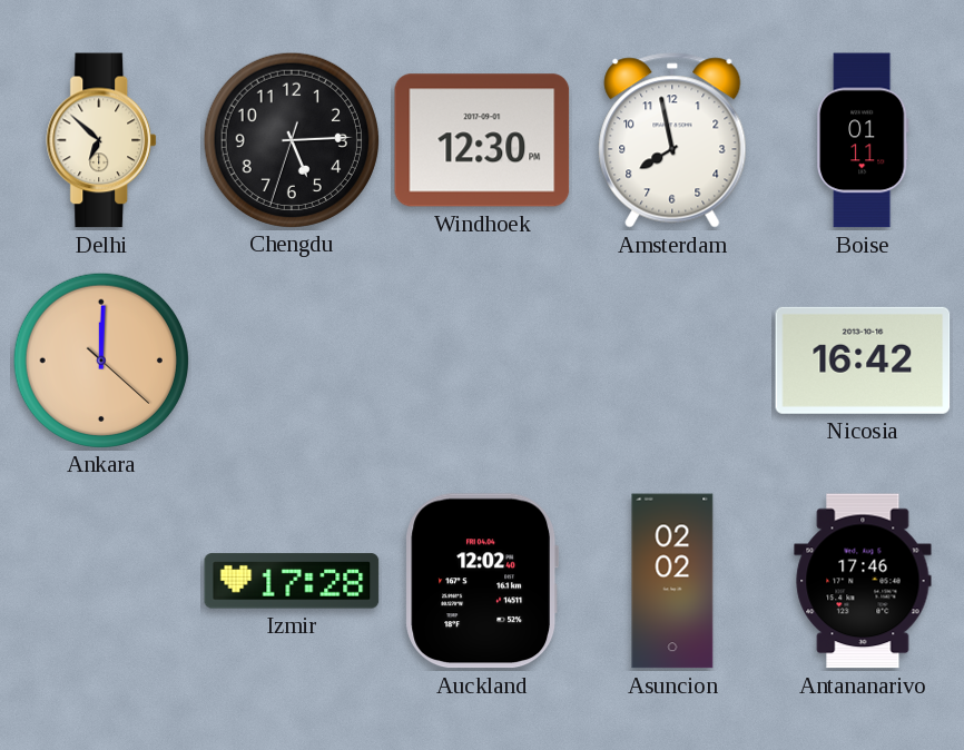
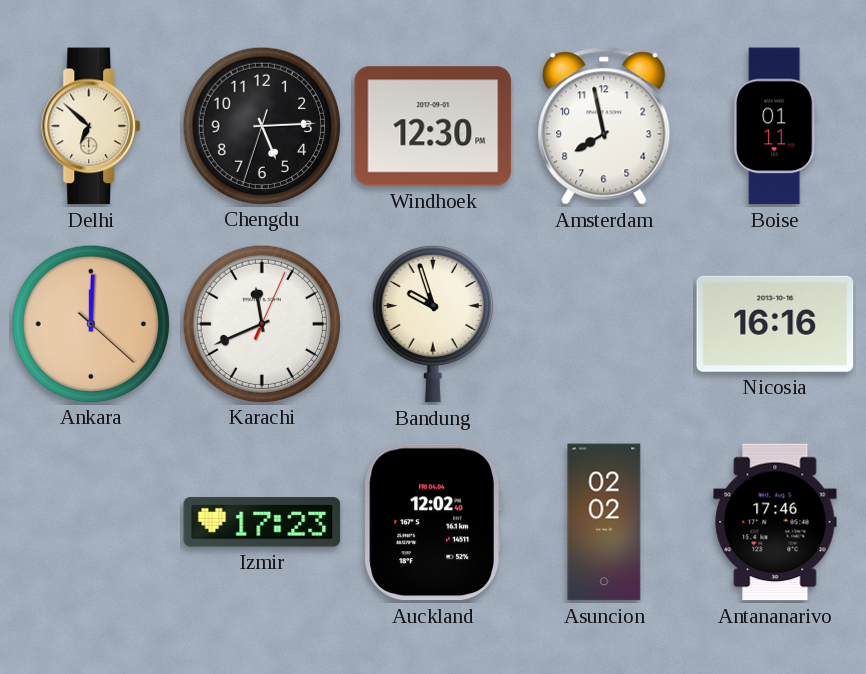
Karachi: none -> 11:41 (262, 323)
Bandung: none -> 9:57 (433, 324)
Nicosia: 16:42 -> 16:16 (775, 324)
Izmir: 17:28 -> 17:23 (262, 522)
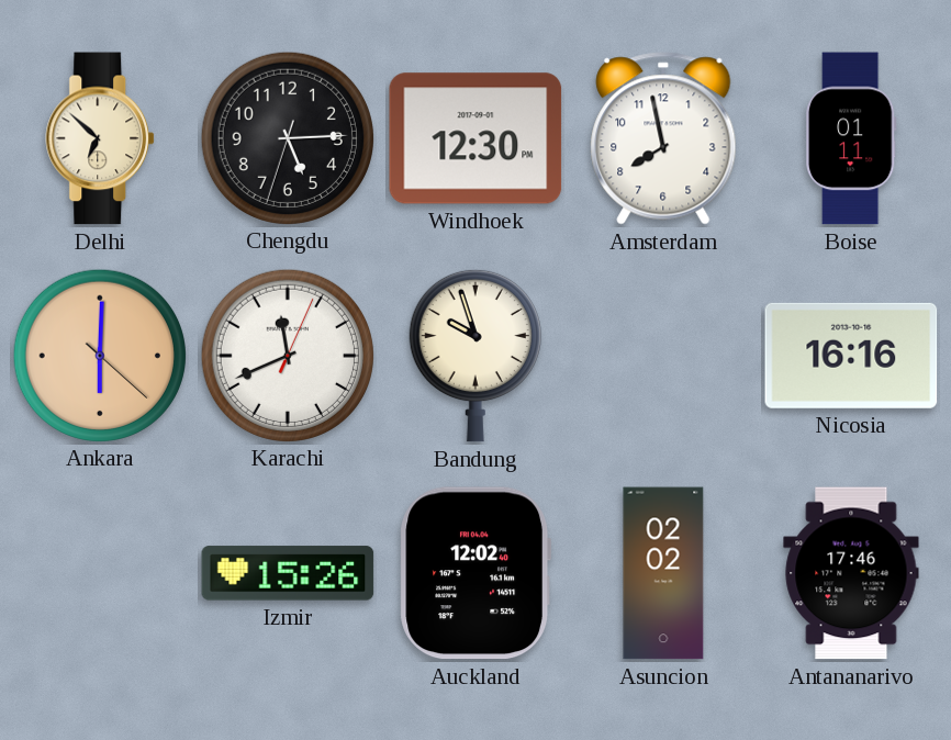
Ankara: 12:00 -> 6:00 (100, 355)
Izmir: 17:23 -> 15:26 (288, 573)
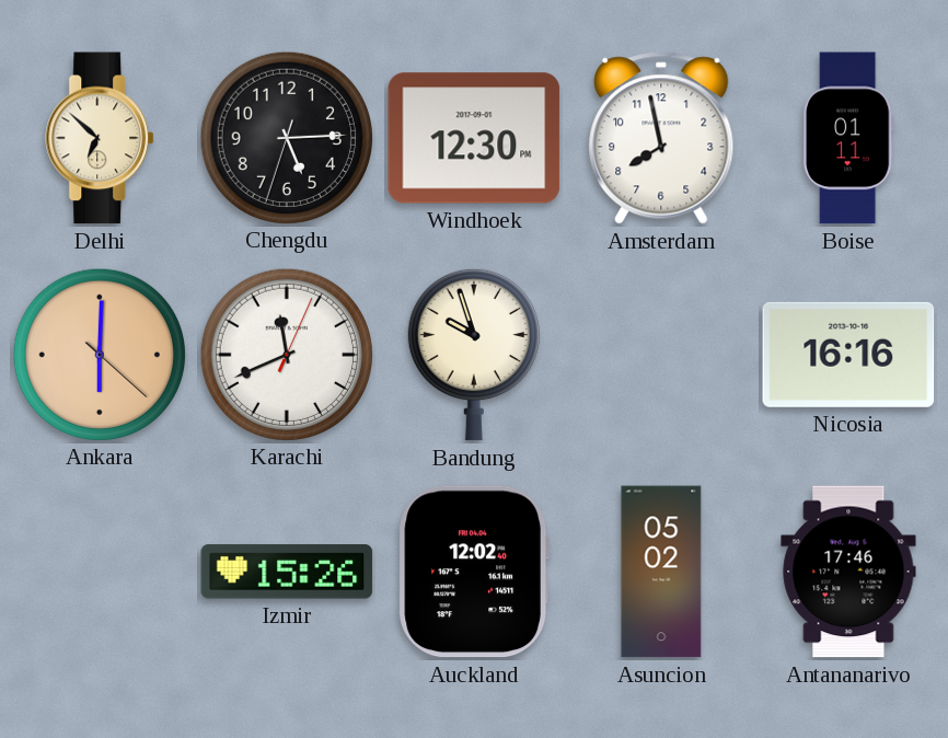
Asuncion: 02:02 -> 05:02 (661, 572)
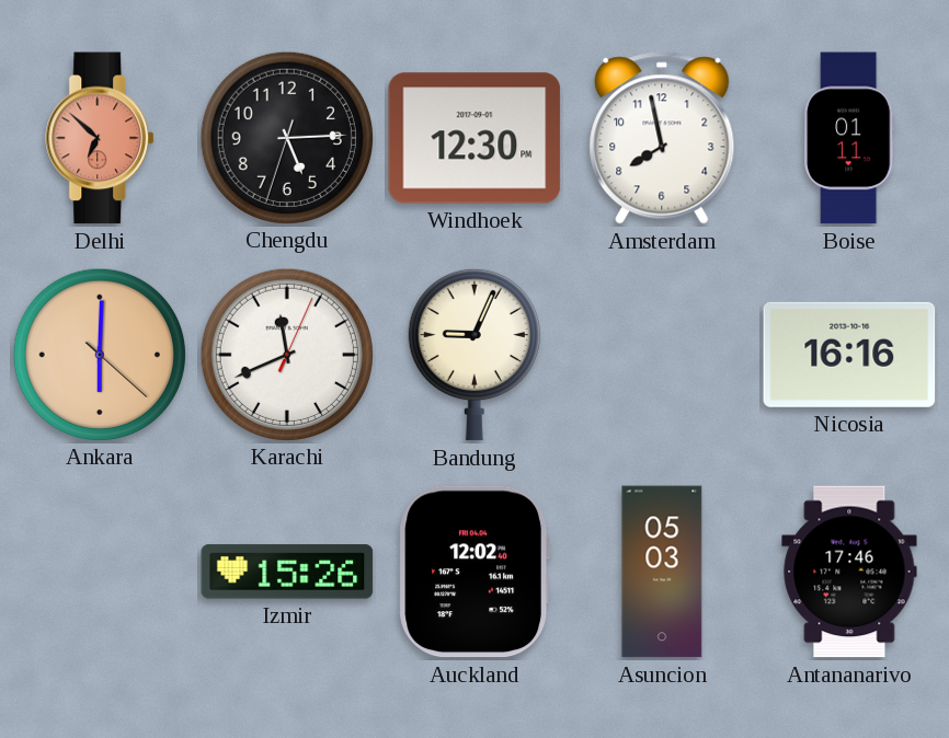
Delhi dial: cream -> salmon (101, 138)
Bandung: 9:57 -> 9:04 (474, 355)
Asuncion: 05:02 -> 05:03 (662, 572)
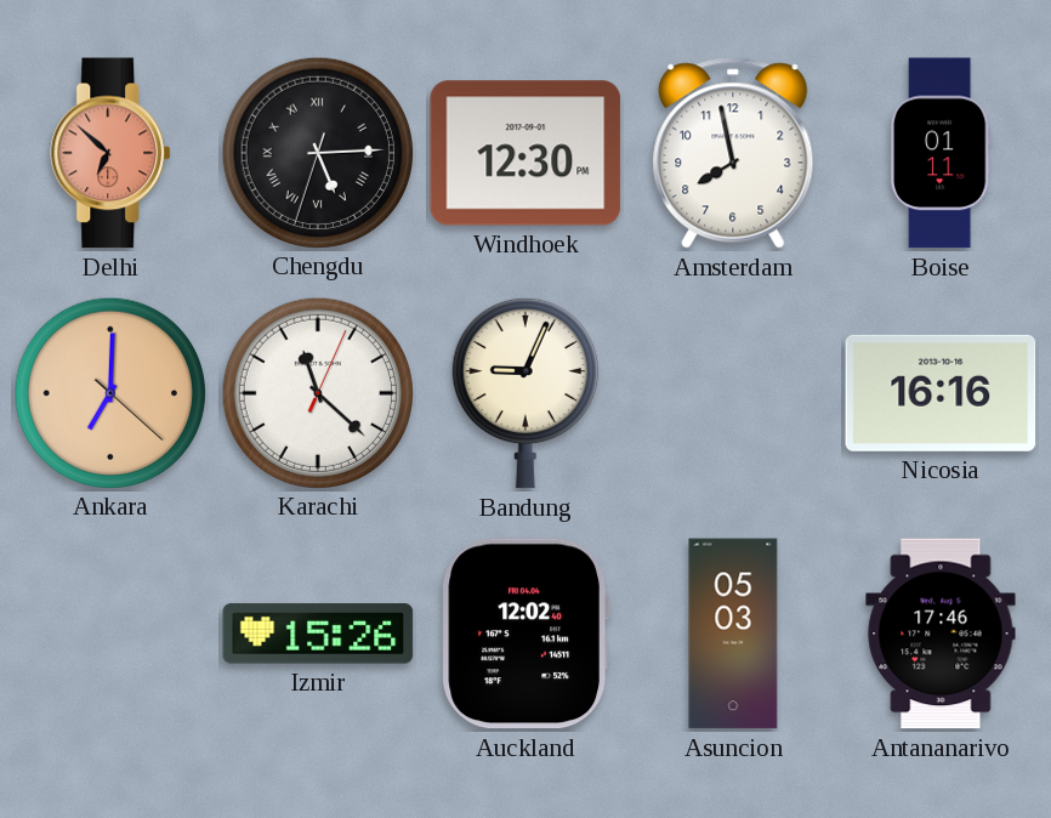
Chengdu numerals: Arabic -> Roman (318, 152)
Ankara: 6:00 -> 7:00 (110, 392)
Karachi: 11:41 -> 11:22 (318, 392)
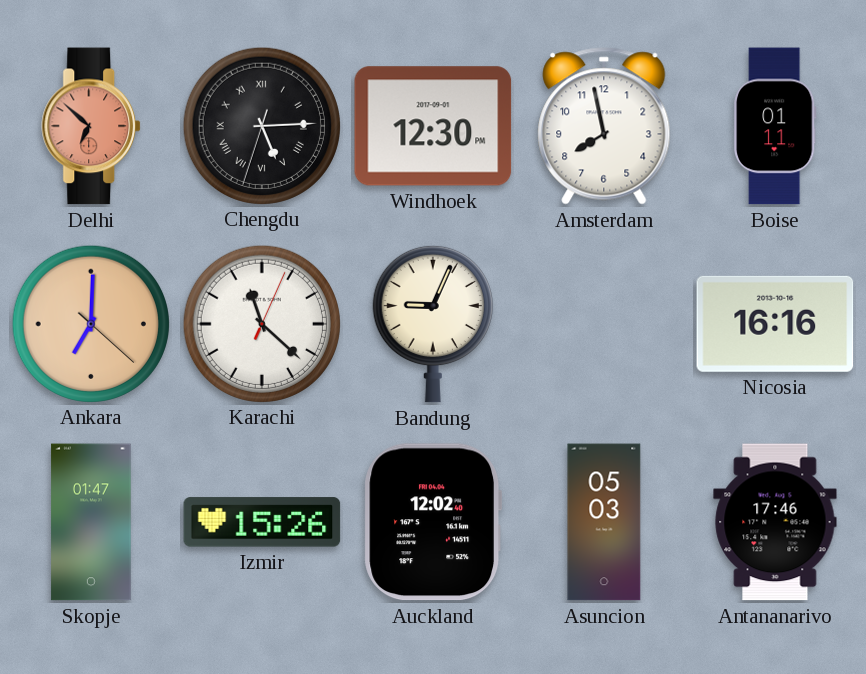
Skopje: none -> 01:47 (91, 522)
